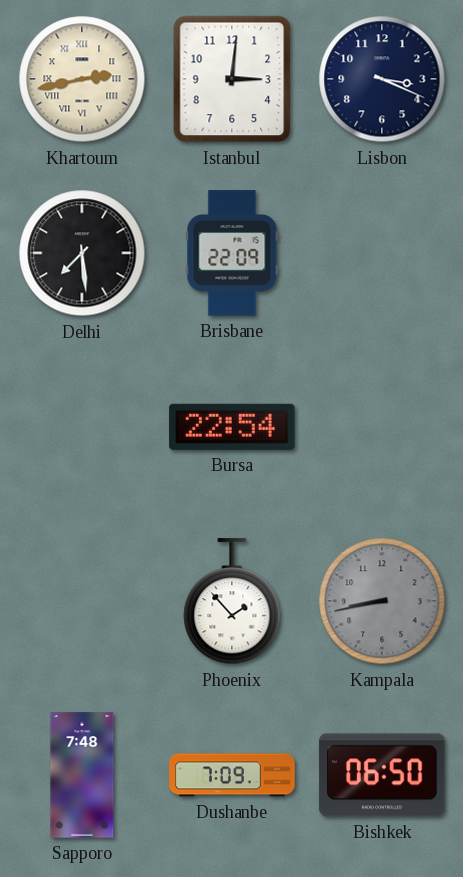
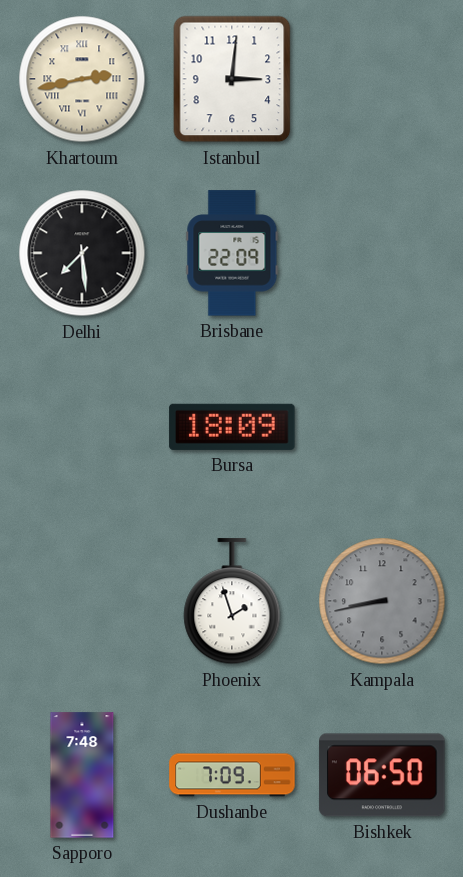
Lisbon: 3:19 -> none (382, 79)
Bursa: 22:54 -> 18:09 (232, 427)
Phoenix: 1:53 -> 1:57 (232, 602)
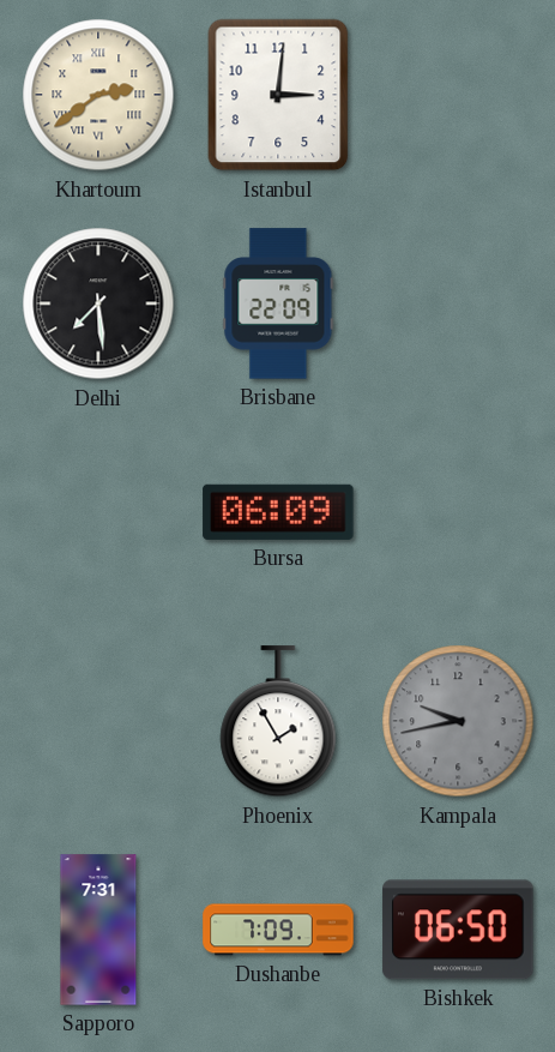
Khartoum: 2:43 -> 2:39 (98, 95)
Bursa: 18:09 -> 06:09 (278, 512)
Phoenix: 1:57 -> 1:55 (278, 722)
Kampala: 8:43 -> 9:43 (458, 721)
Sapporo: 7:48 -> 7:31 (98, 930)
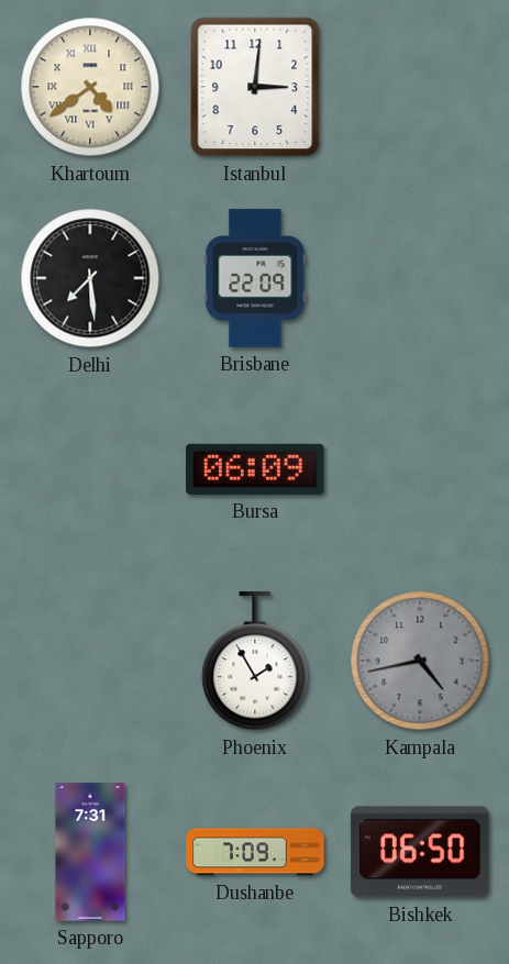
Khartoum: 2:39 -> 4:39 (90, 87)
Kampala: 9:43 -> 4:43 (420, 661)
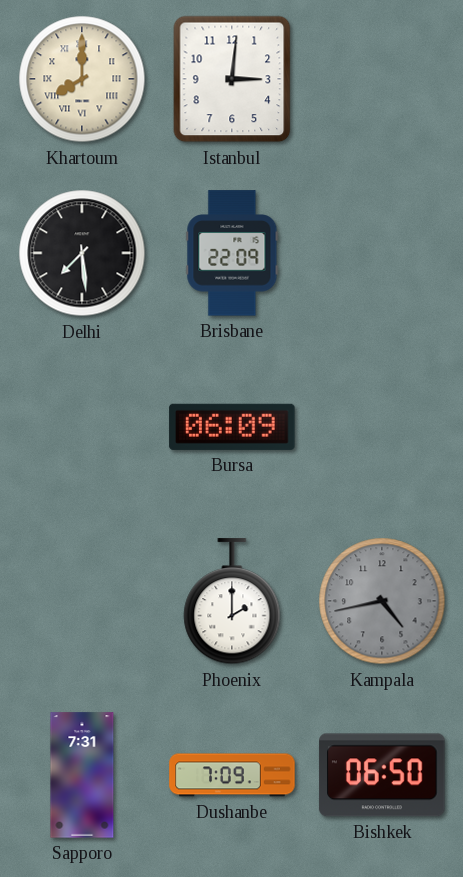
Khartoum: 4:39 -> 8:00 (82, 79)
Phoenix: 1:55 -> 2:00 (232, 602)
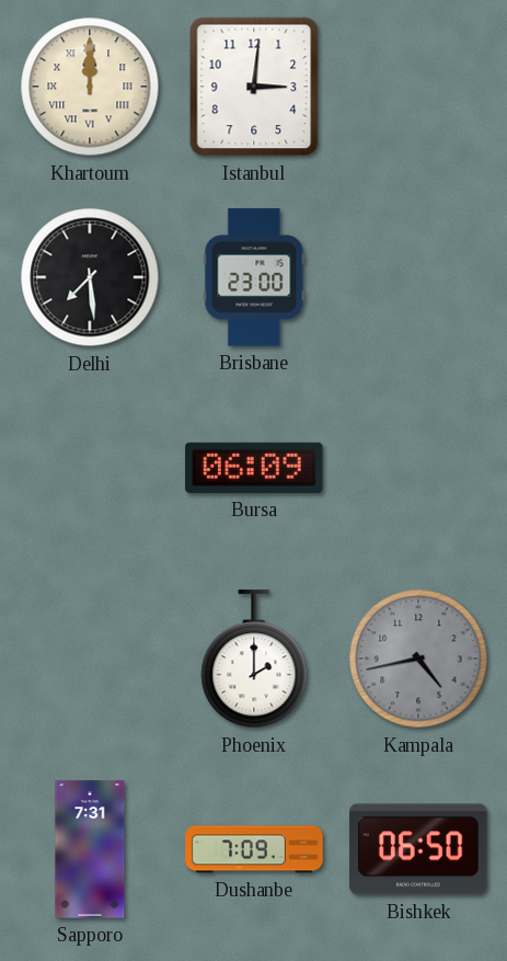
Khartoum: 8:00 -> 12:00 (90, 87)
Brisbane: 22:09 -> 23:00 (254, 277)
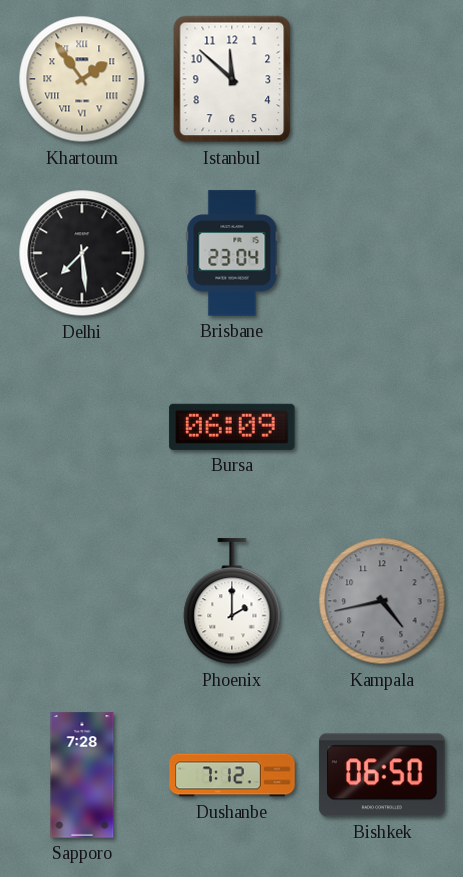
Khartoum: 12:00 -> 1:54 (82, 79)
Istanbul: 3:01 -> 11:52 (232, 79)
Brisbane: 23:00 -> 23:04 (232, 253)
Sapporo: 7:31 -> 7:28 (82, 775)
Dushanbe: 7:09 -> 7:12 (232, 775)
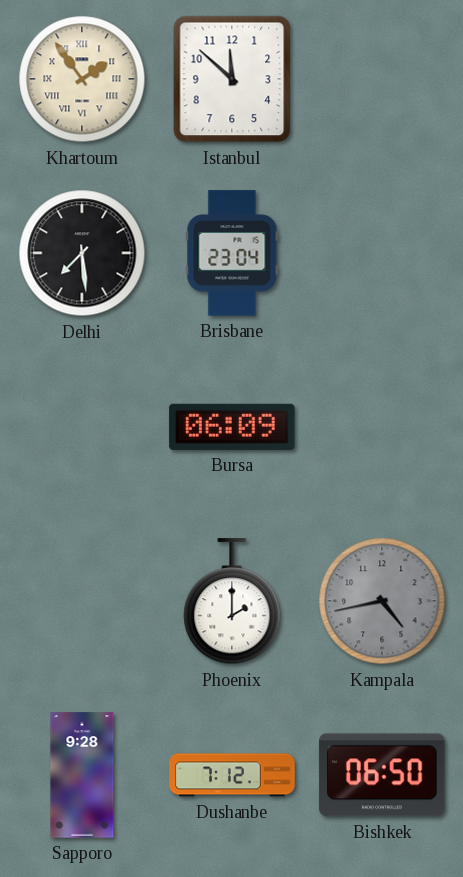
Sapporo: 7:28 -> 9:28 (82, 775)
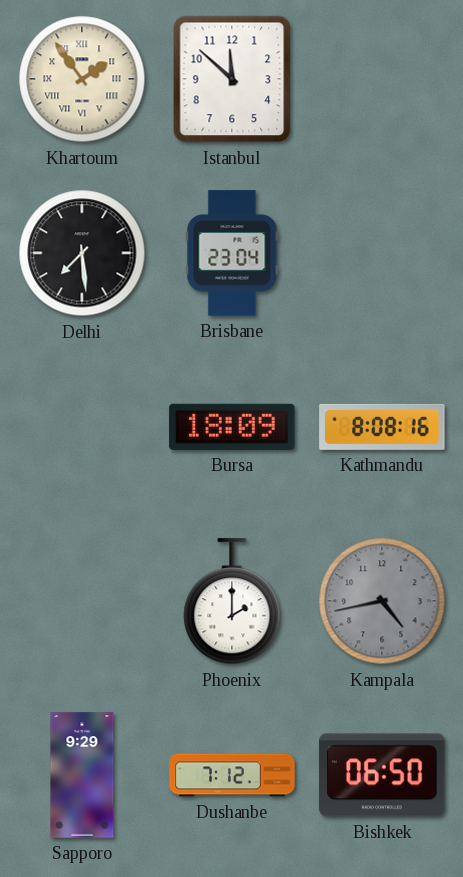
Bursa: 06:09 -> 18:09 (232, 427)
Kathmandu: none -> 8:08 (382, 427)
Sapporo: 9:28 -> 9:29 (82, 775)
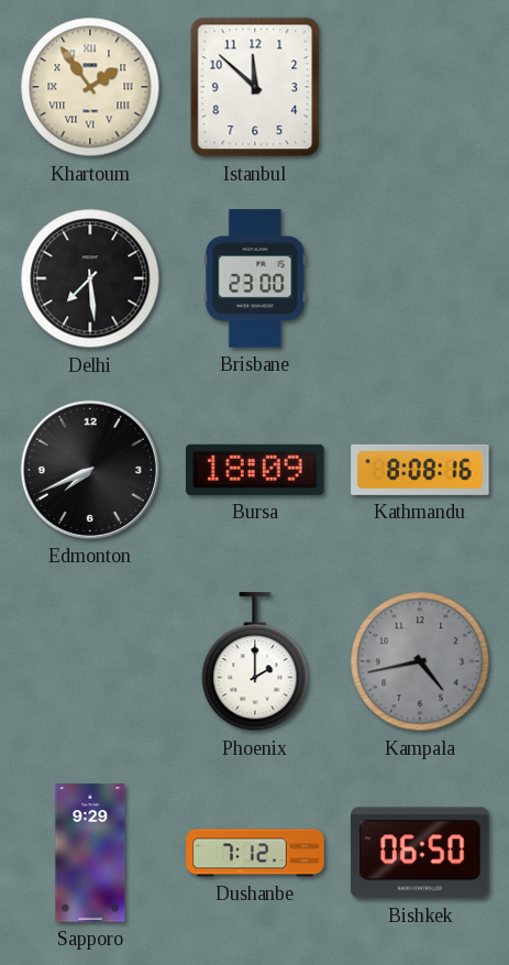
Brisbane: 23:04 -> 23:00 (255, 278)
Edmonton: none -> 7:41 (90, 470)
